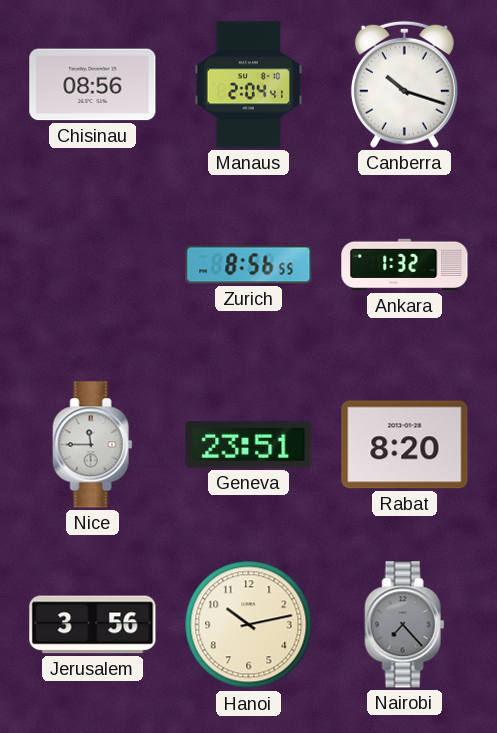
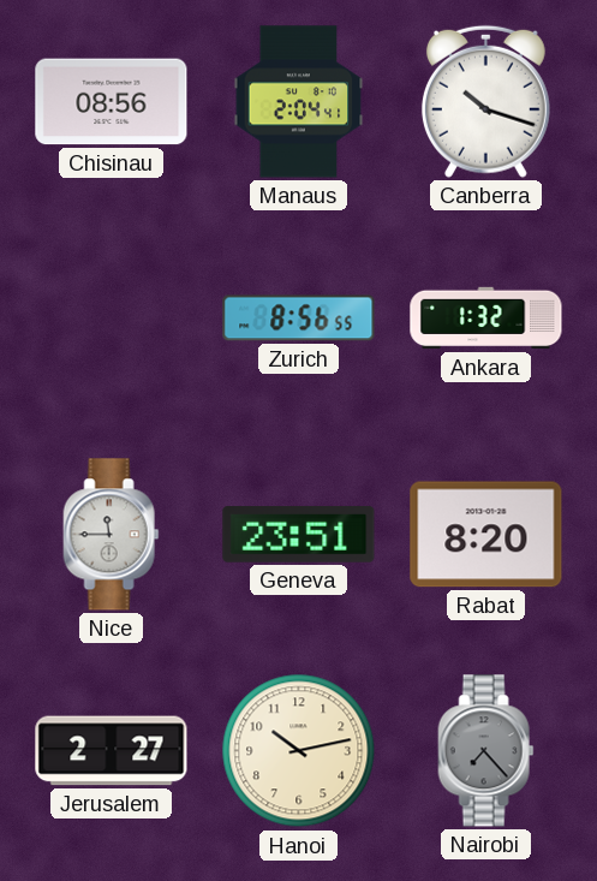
Jerusalem: 3:56 -> 2:27 (112, 751)
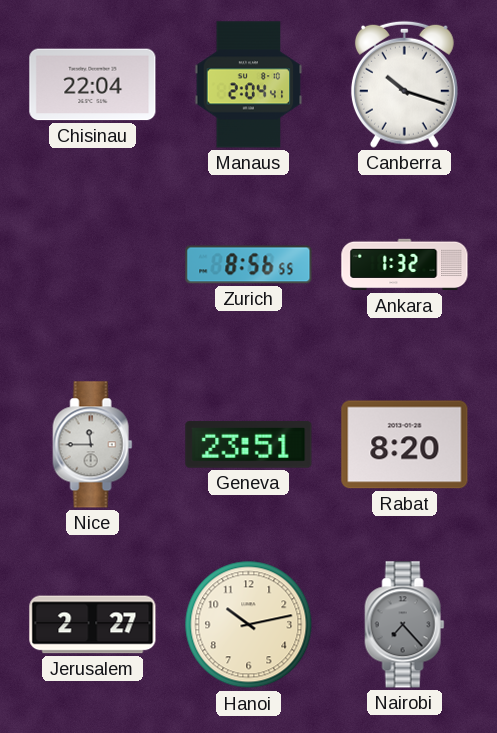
Chisinau: 08:56 -> 22:04 (93, 85)
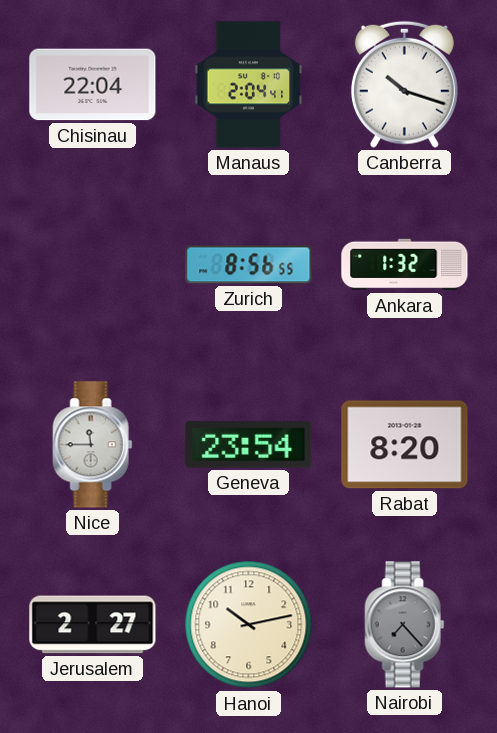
Geneva: 23:51 -> 23:54 (249, 445)
